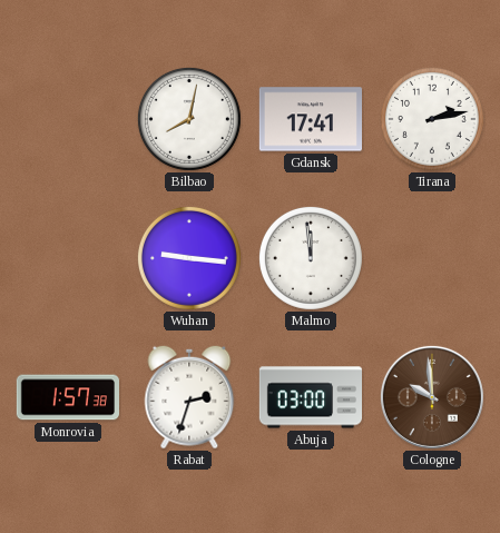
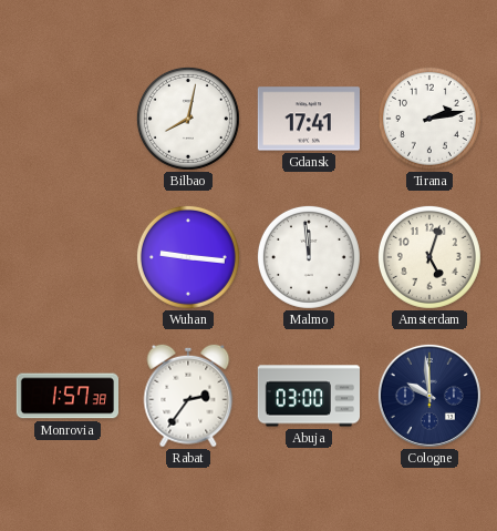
Amsterdam: none -> 5:03 (429, 257)
Rabat: 2:33 -> 2:36 (188, 396)
Cologne dial: brown -> navy (429, 396)
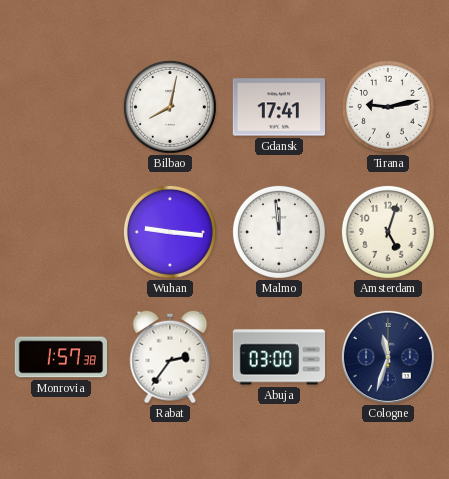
Tirana: 2:13 -> 9:13 (388, 107)
Cologne: 9:59 -> 11:33 (388, 357)
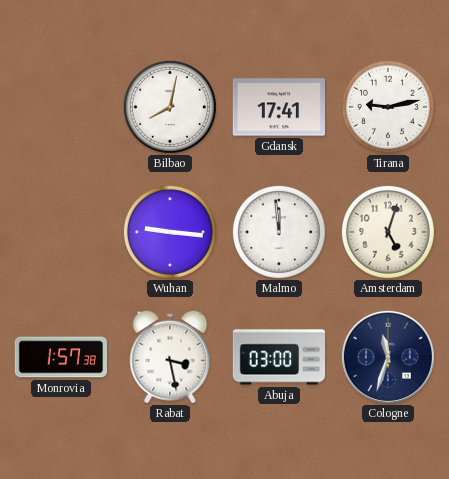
Rabat: 2:36 -> 3:28 (170, 357)
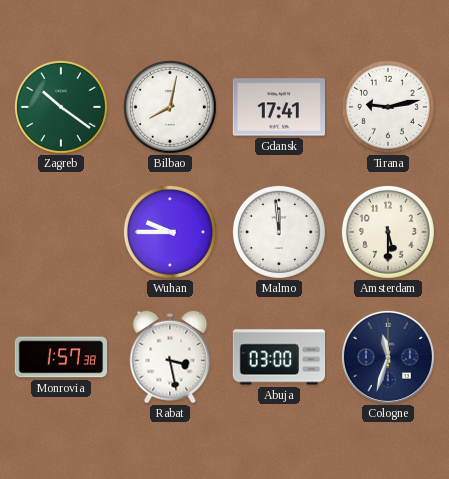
Zagreb: none -> 10:21 (61, 107)
Wuhan: 9:16 -> 9:45 (170, 232)
Amsterdam: 5:03 -> 5:30 (388, 232)
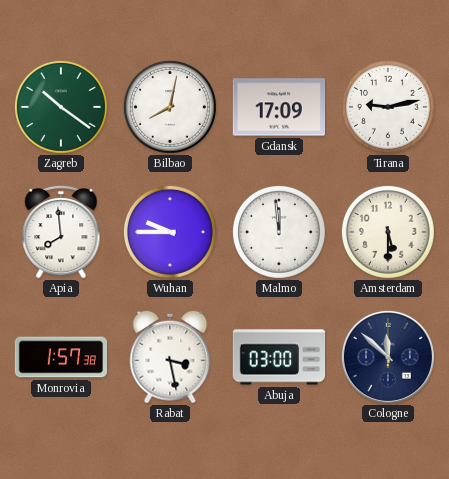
Gdansk: 17:41 -> 17:09 (278, 107)
Apia: none -> 7:59 (61, 232)
Cologne: 11:33 -> 11:52 (388, 357)
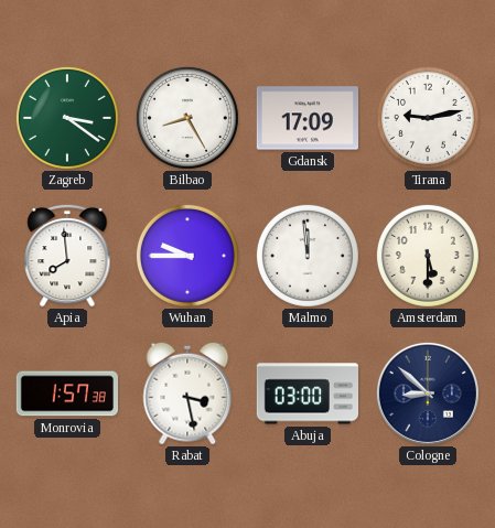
Zagreb: 10:21 -> 3:21 (67, 118)
Bilbao: 8:02 -> 8:25 (187, 118)
Cologne: 11:52 -> 8:52 (428, 394)
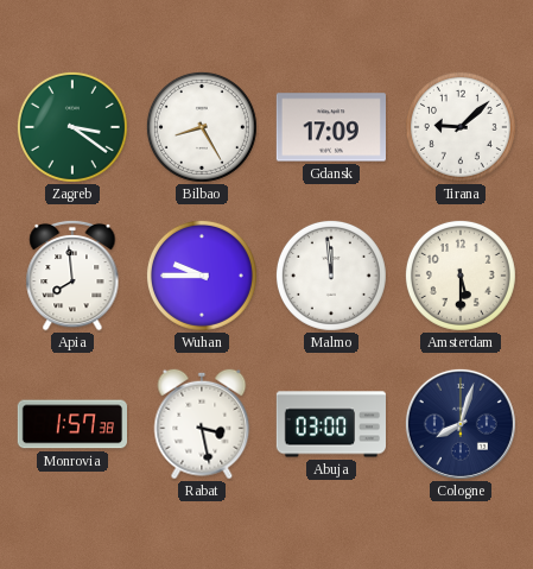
Tirana: 9:13 -> 9:08 (461, 127)
Cologne: 8:52 -> 8:03 (461, 424)
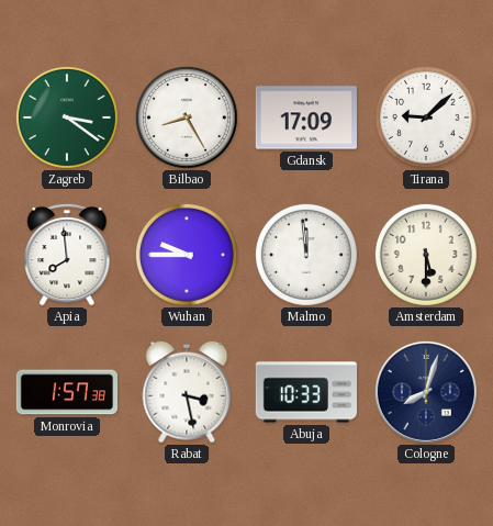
Abuja: 03:00 -> 10:33 (305, 392)
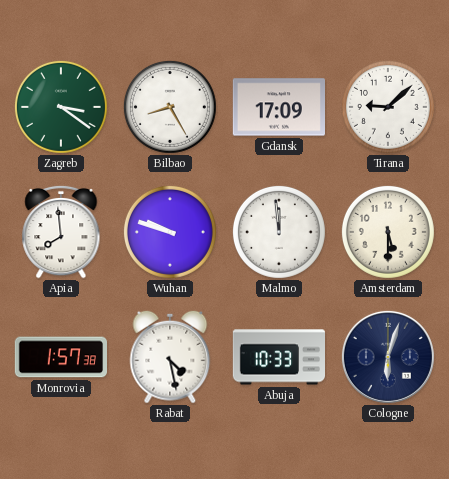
Wuhan: 9:45 -> 9:48 (170, 232)
Rabat: 3:28 -> 4:28 (170, 357)
Cologne: 8:03 -> 6:03 (388, 357)
